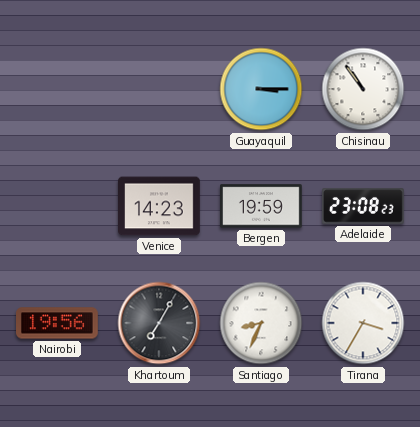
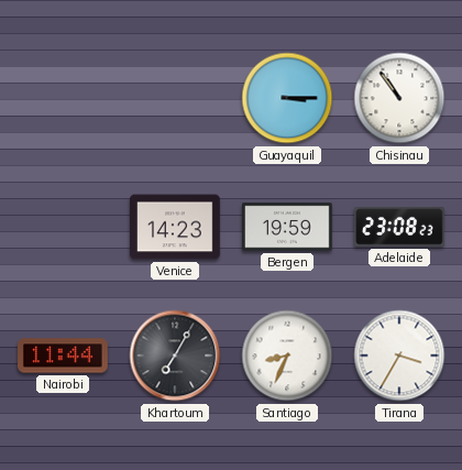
Nairobi: 19:56 -> 11:44 (64, 356)
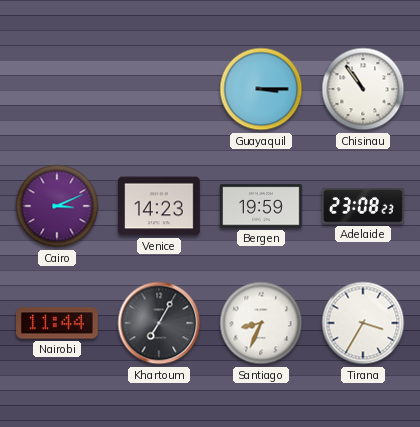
Cairo: none -> 3:11 (57, 206)
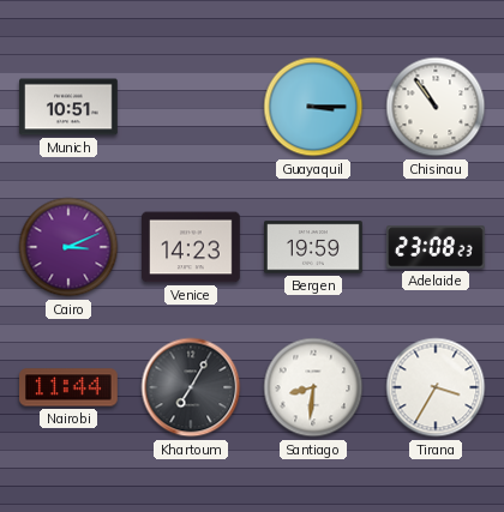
Munich: none -> 10:51 (70, 107)
Santiago: 8:34 -> 8:31 (313, 387)
